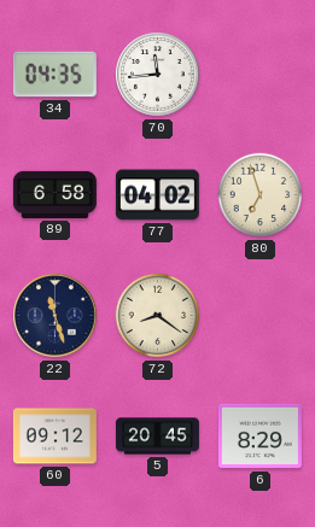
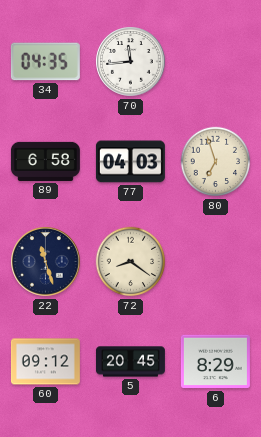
77: 04:02 -> 04:03 (130, 162)
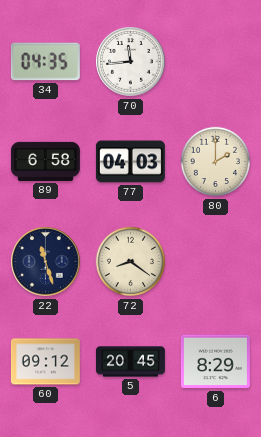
80: 6:57 -> 2:00 (216, 162)
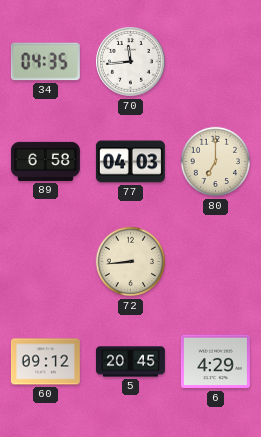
80: 2:00 -> 7:00 (216, 162)
22: 11:27 -> none (46, 262)
72: 8:21 -> 8:44 (131, 262)
6: 8:29 -> 4:29 (215, 362)
